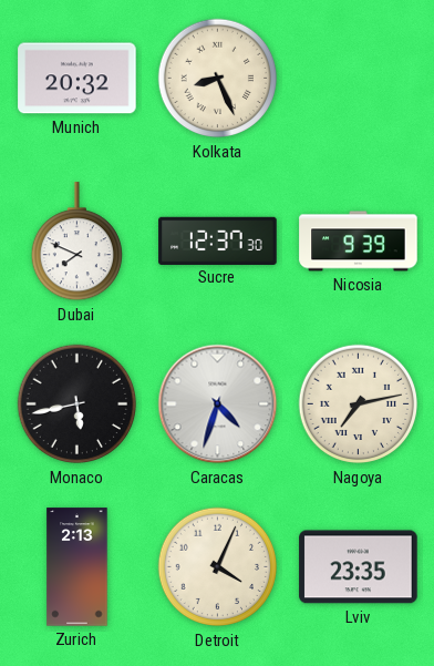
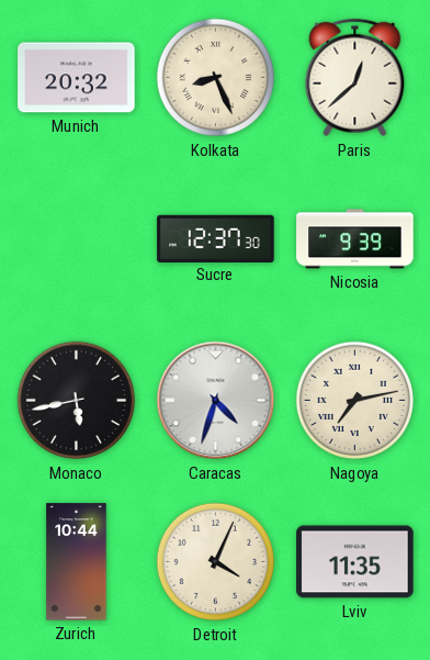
Paris: none -> 12:38 (355, 78)
Dubai: 7:49 -> none (76, 242)
Zurich: 2:13 -> 10:44 (77, 562)
Lviv: 23:35 -> 11:35 (355, 562)
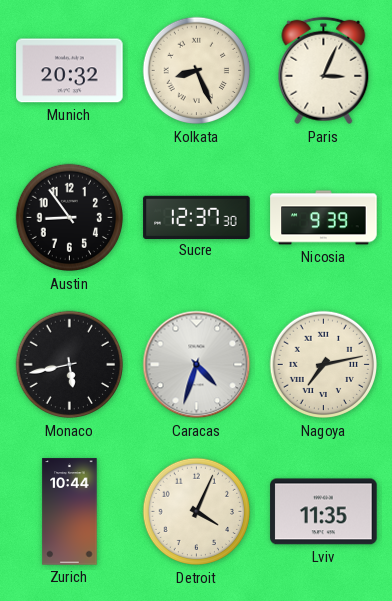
Paris: 12:38 -> 3:04 (324, 71)
Austin: none -> 8:54 (70, 218)
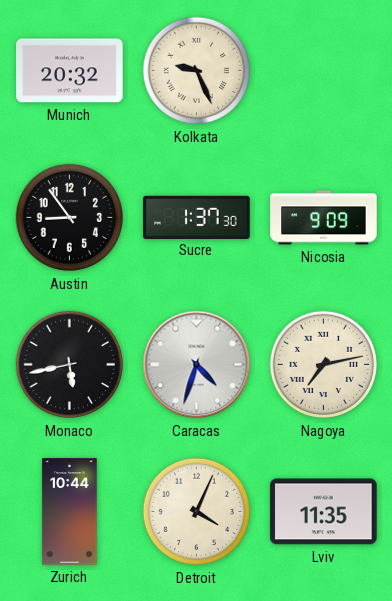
Kolkata: 8:26 -> 9:26 (197, 71)
Paris: 3:04 -> none (324, 71)
Sucre: 12:37 -> 1:37 (197, 217)
Nicosia: 9:39 -> 9:09 (324, 218)
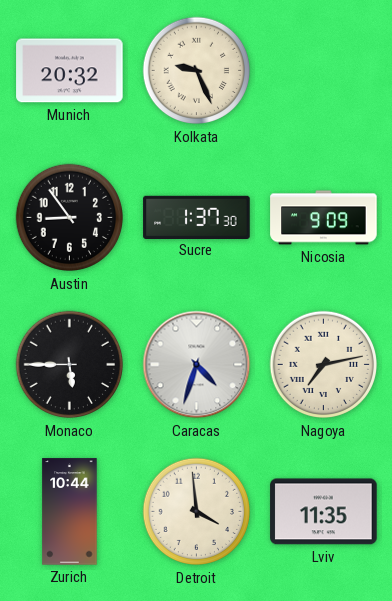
Monaco: 5:43 -> 5:45 (70, 365)
Detroit: 4:04 -> 3:59 (197, 512)
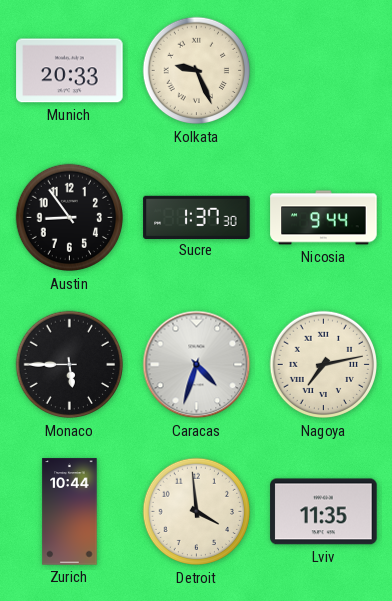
Munich: 20:32 -> 20:33 (70, 71)
Nicosia: 9:09 -> 9:44 (324, 218)
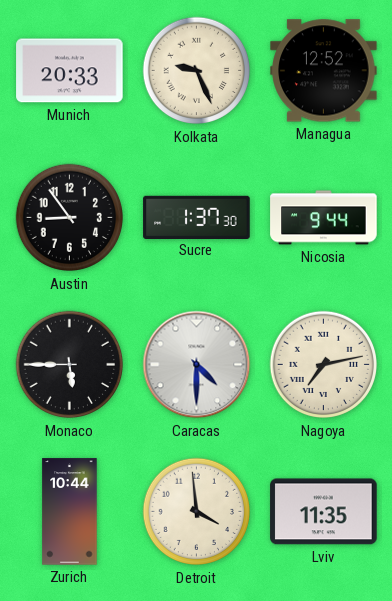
Managua: none -> 12:52 (324, 71)
Caracas: 4:33 -> 4:30 (197, 365)
